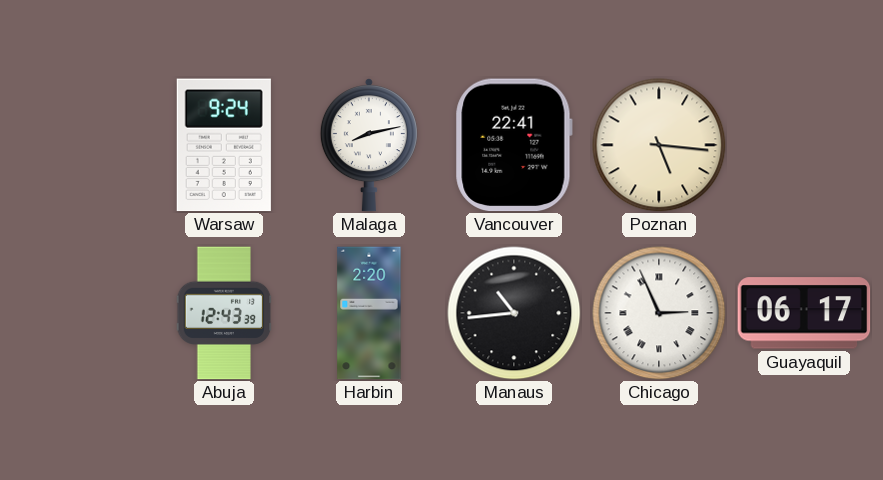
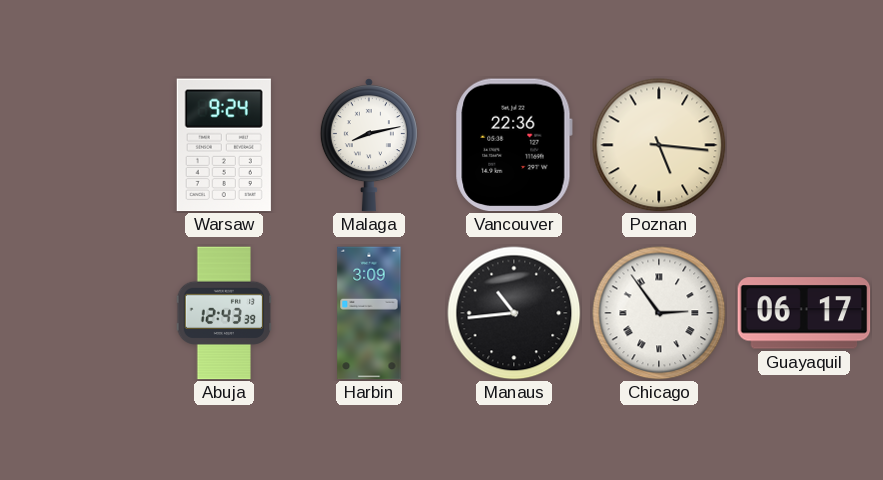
Vancouver: 22:41 -> 22:36 (514, 145)
Harbin: 2:20 -> 3:09 (369, 313)
Chicago: 2:56 -> 2:54 (659, 313)
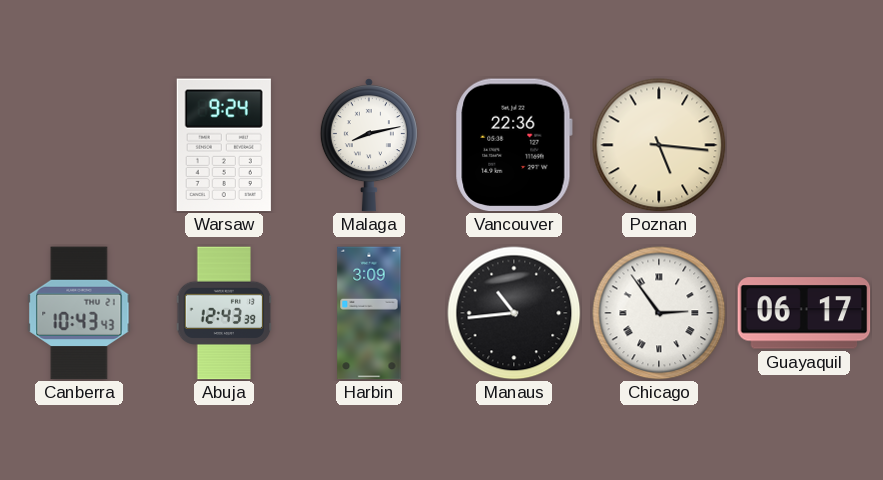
Canberra: none -> 10:43 (79, 313)
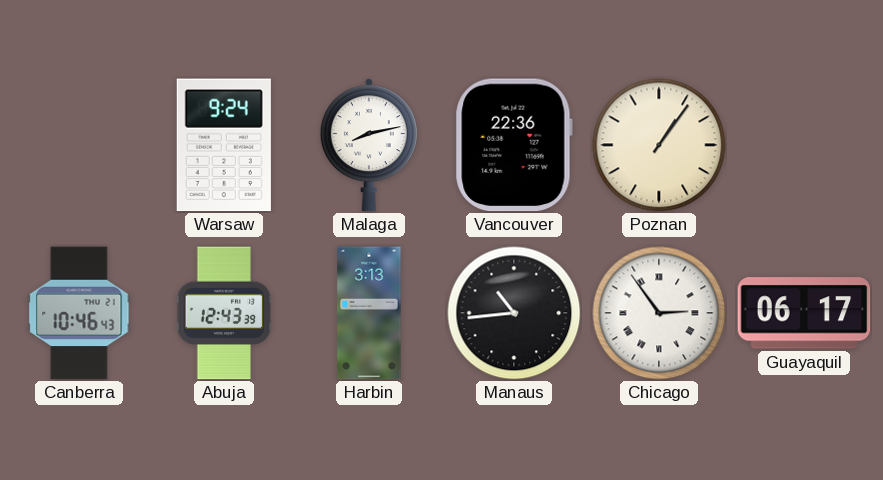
Poznan: 5:16 -> 1:06 (659, 145)
Canberra: 10:43 -> 10:46 (79, 313)
Harbin: 3:09 -> 3:13 (369, 313)
